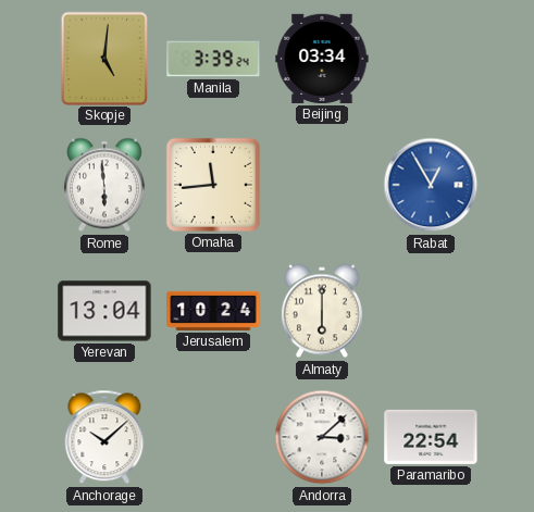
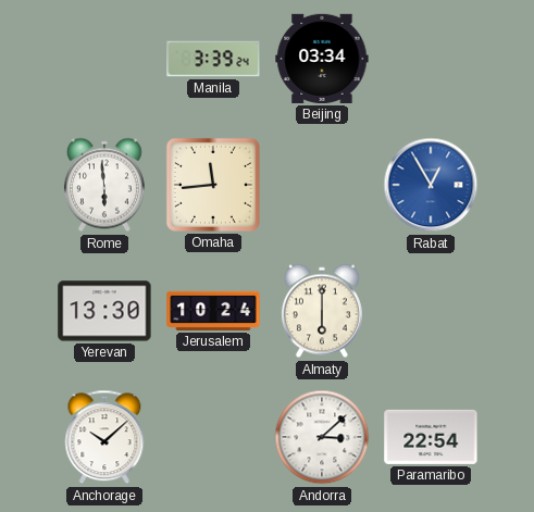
Skopje: 5:01 -> none (103, 58)
Yerevan: 13:04 -> 13:30 (104, 311)
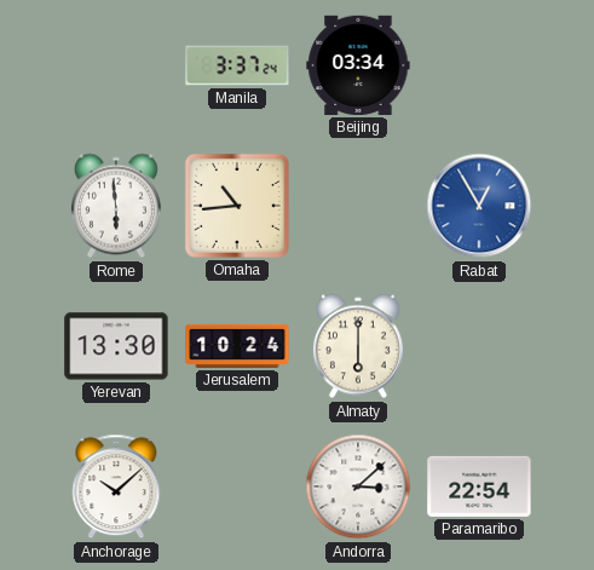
Manila: 3:39 -> 3:37 (237, 65)
Omaha: 11:44 -> 10:44 (237, 206)
